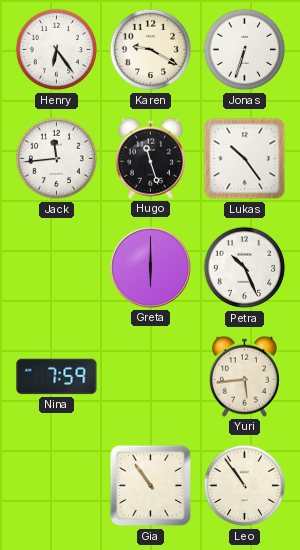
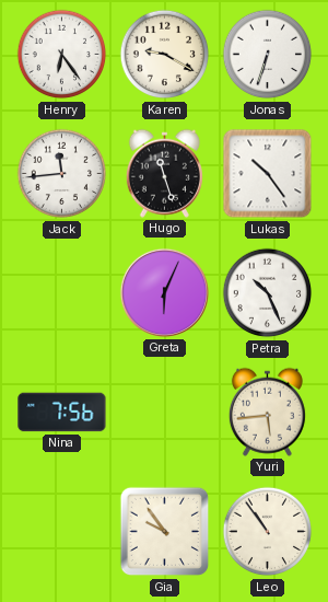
Greta: 6:00 -> 6:04 (164, 292)
Nina: 7:59 -> 7:56 (62, 413)
Gia: 10:54 -> 9:54 (165, 532)
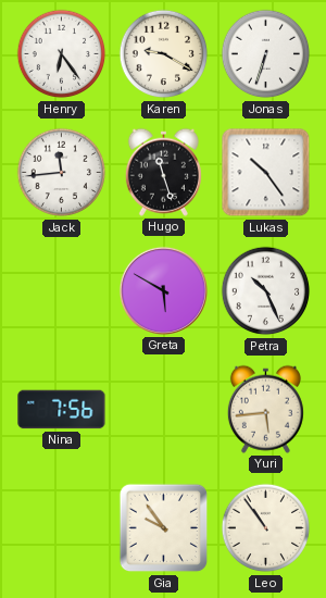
Greta: 6:04 -> 5:50 (163, 290)
